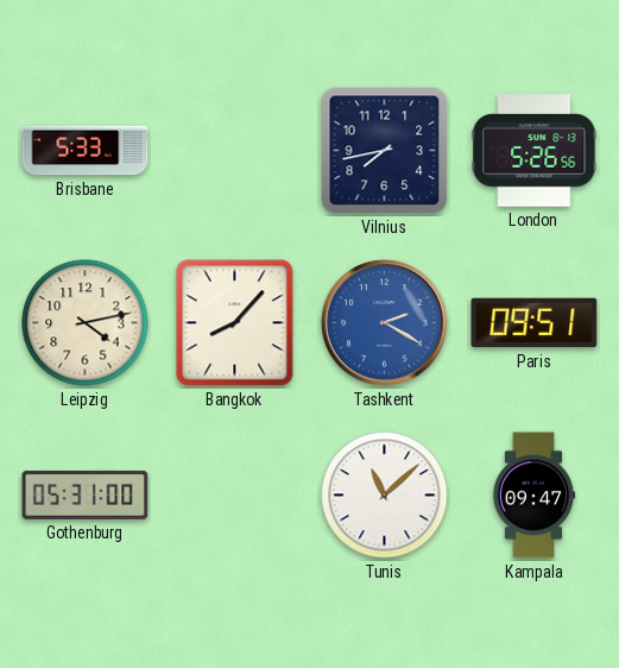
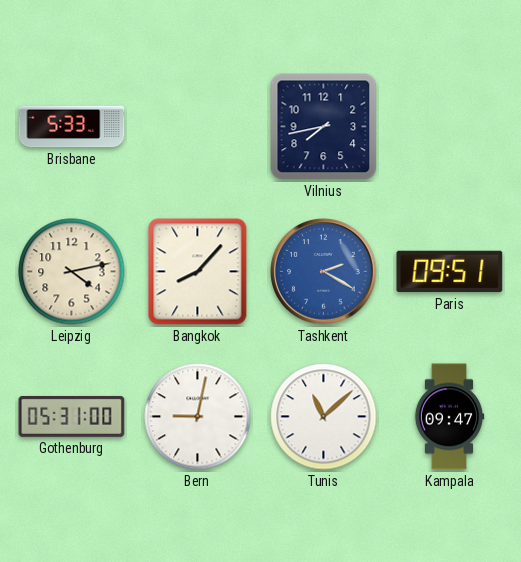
London: 5:26 -> none (535, 151)
Bern: none -> 9:02 (198, 417)
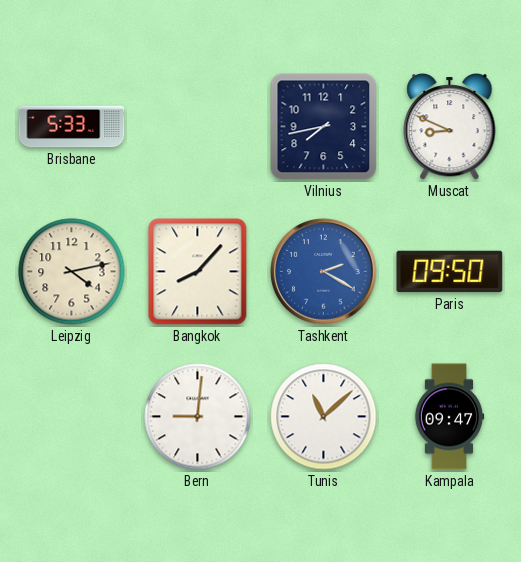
Muscat: none -> 8:49 (450, 127)
Paris: 09:51 -> 09:50 (450, 272)
Gothenburg: 05:31 -> none (72, 416)
Bern: 9:02 -> 9:01 (198, 417)
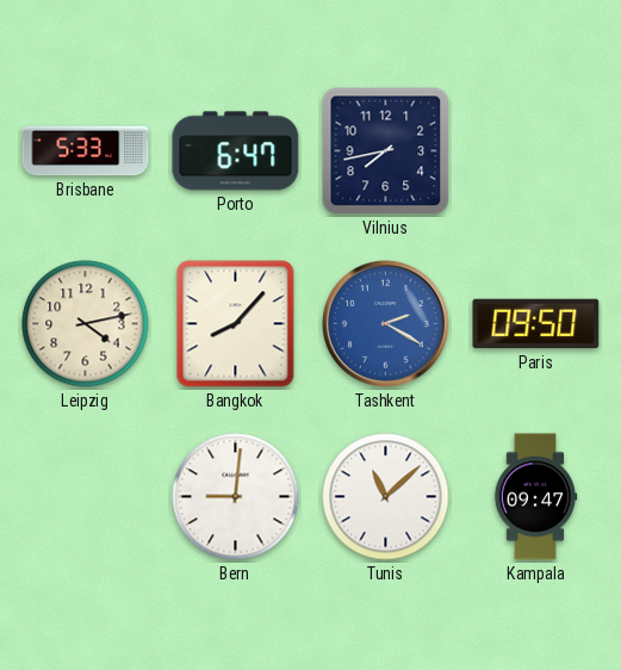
Porto: none -> 6:47 (236, 151)
Muscat: 8:49 -> none (450, 127)
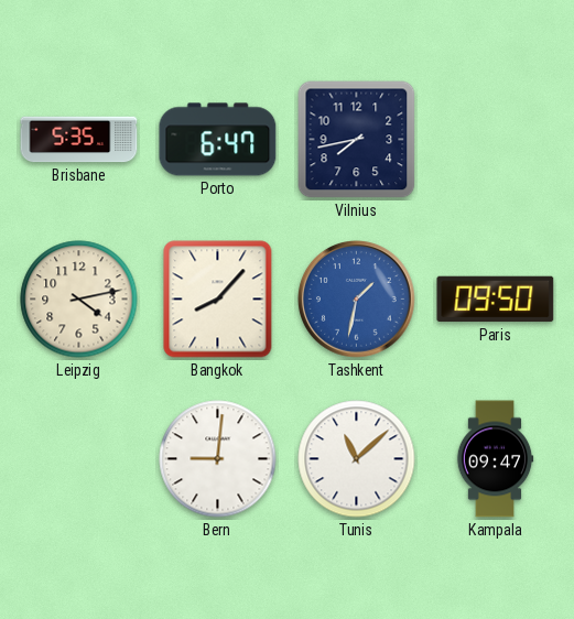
Brisbane: 5:33 -> 5:35 (79, 140)
Tashkent: 2:20 -> 1:32 (357, 300)
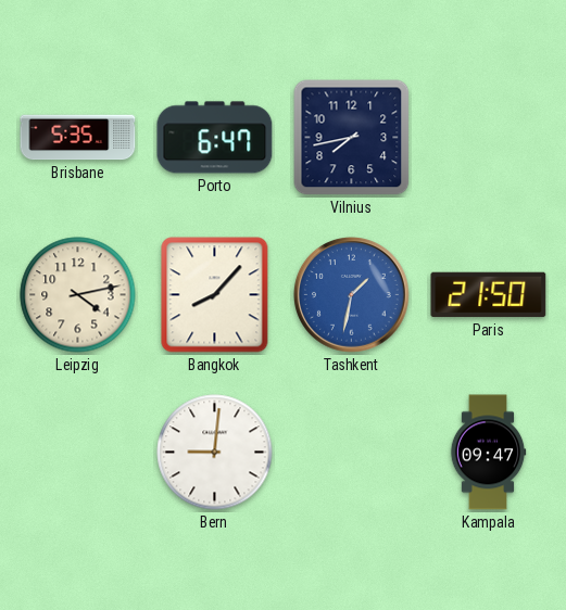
Paris: 09:50 -> 21:50 (489, 295)
Tunis: 11:08 -> none (357, 459)
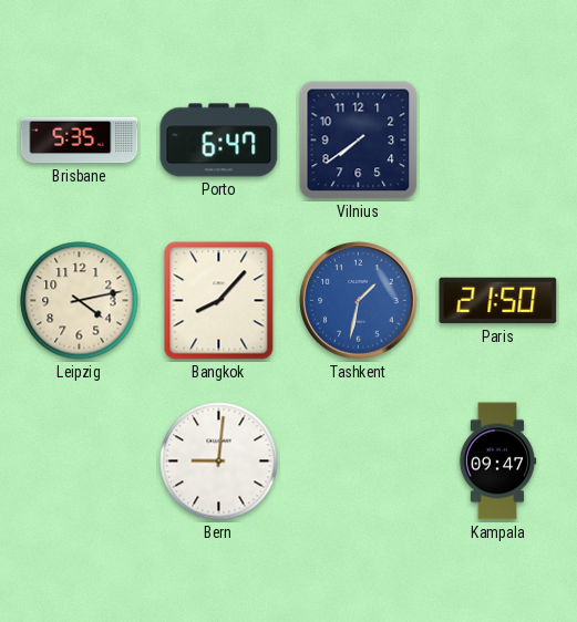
Vilnius: 7:43 -> 7:39 (359, 141)
